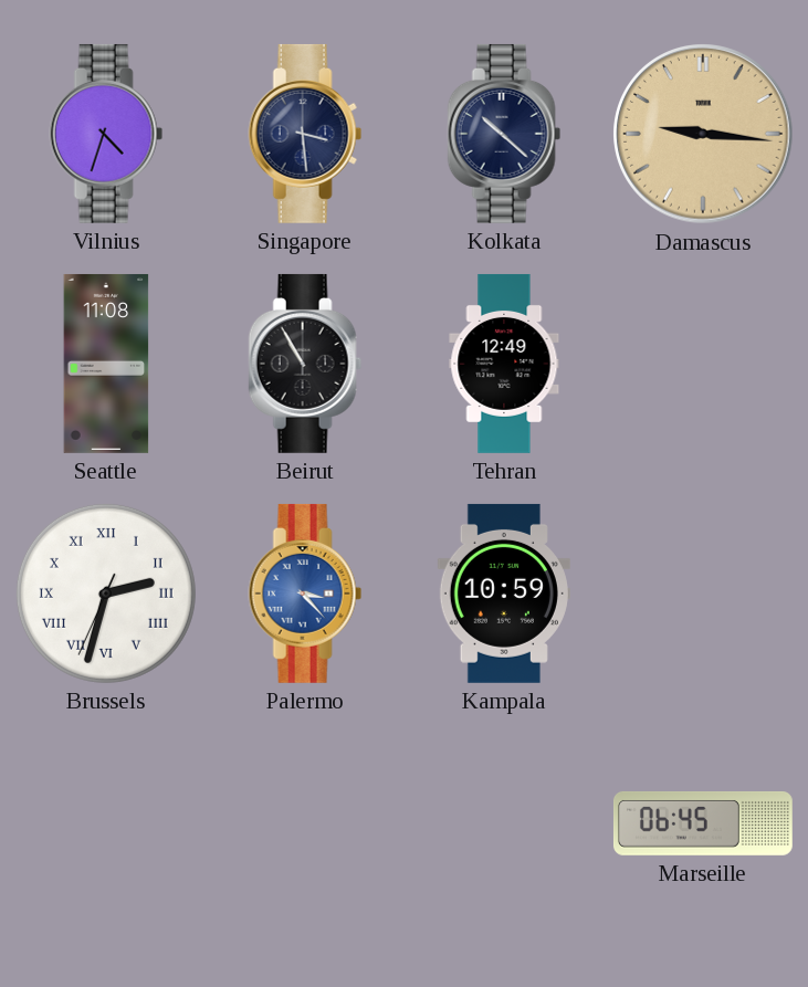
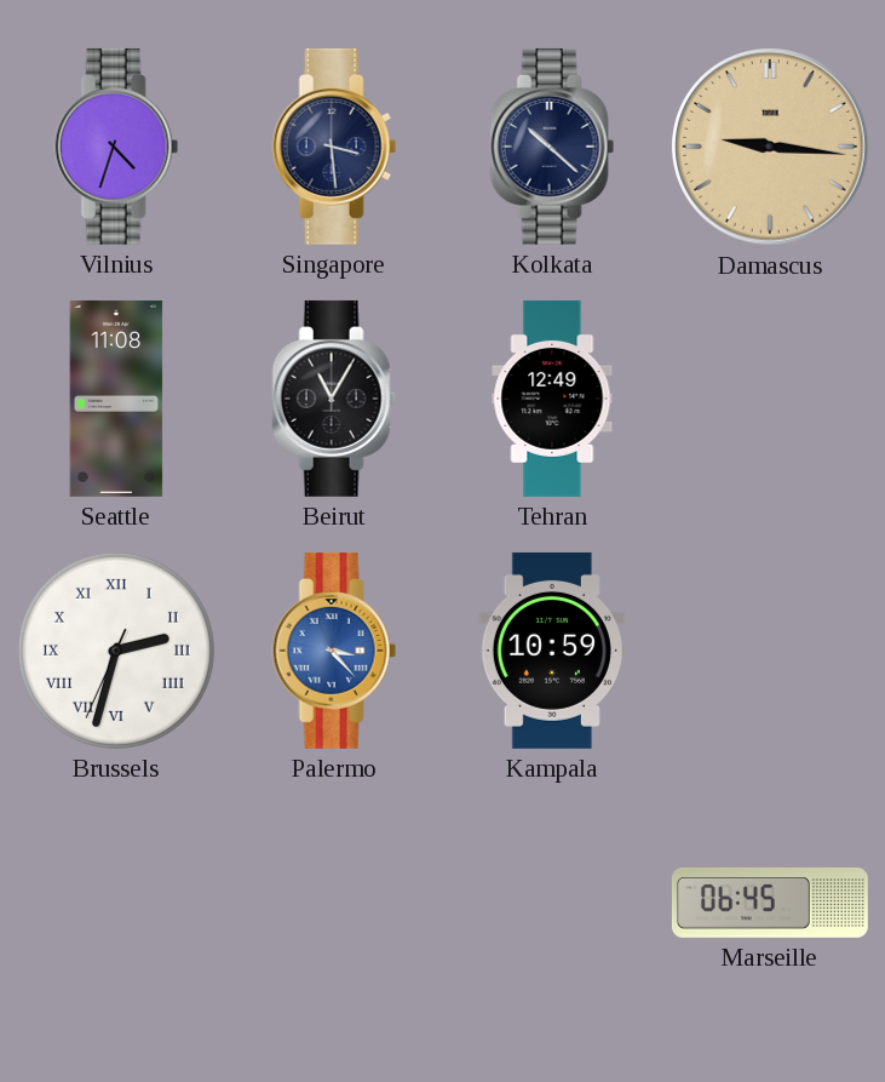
Beirut: 10:55 -> 11:05 (334, 399)
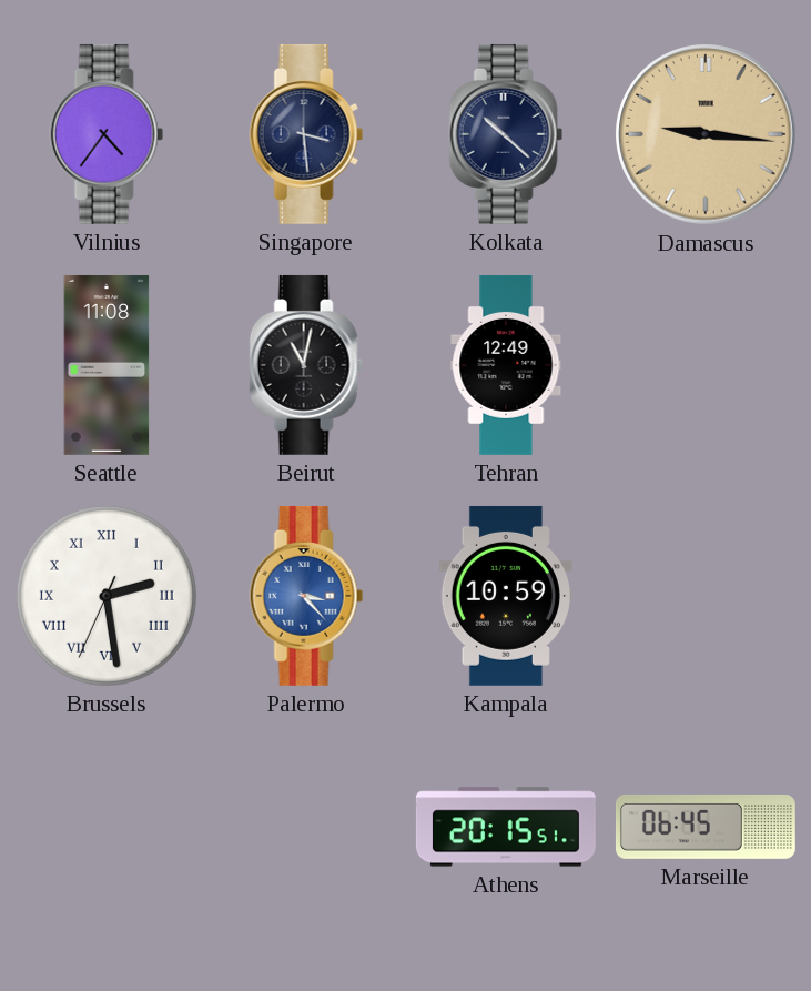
Vilnius: 4:33 -> 4:36 (107, 134)
Beirut: 11:05 -> 11:02 (306, 365)
Brussels: 2:32 -> 2:28 (107, 596)
Athens: none -> 20:15 (506, 827)
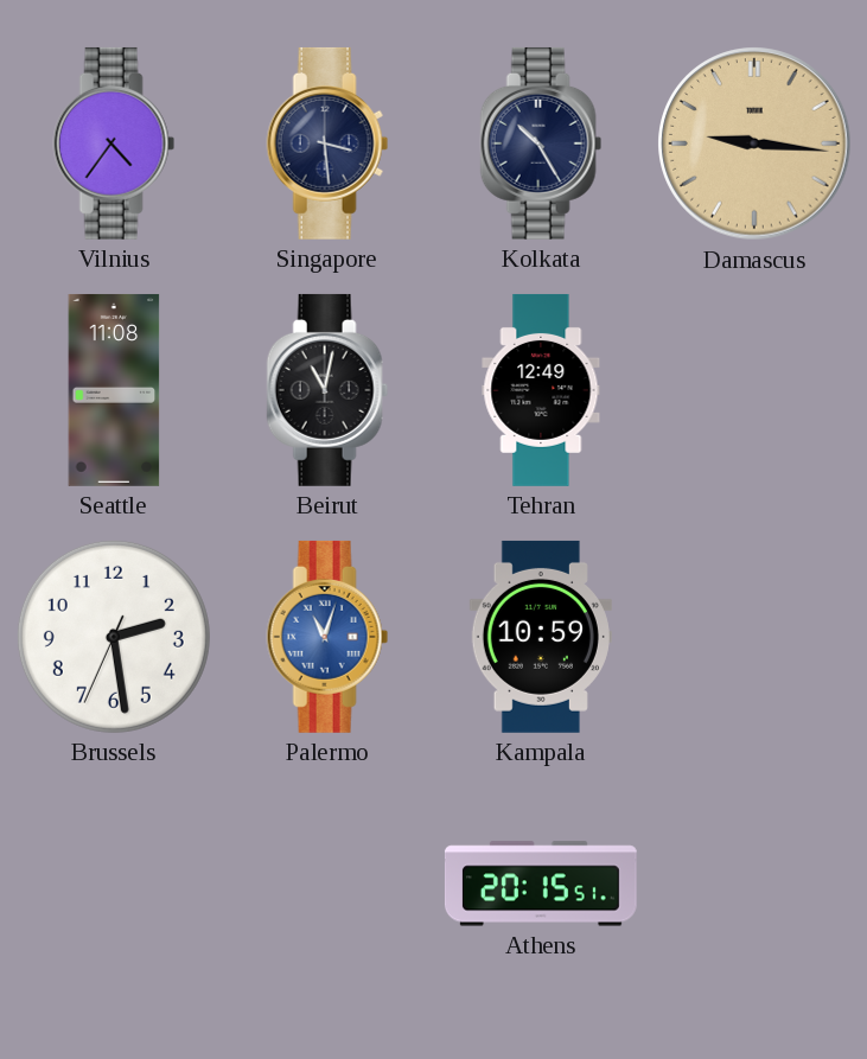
Kolkata: 10:22 -> 10:25 (541, 143)
Brussels numerals: Roman -> Arabic (114, 637)
Palermo: 3:23 -> 11:03 (327, 637)
Marseille: 06:45 -> none (706, 827)
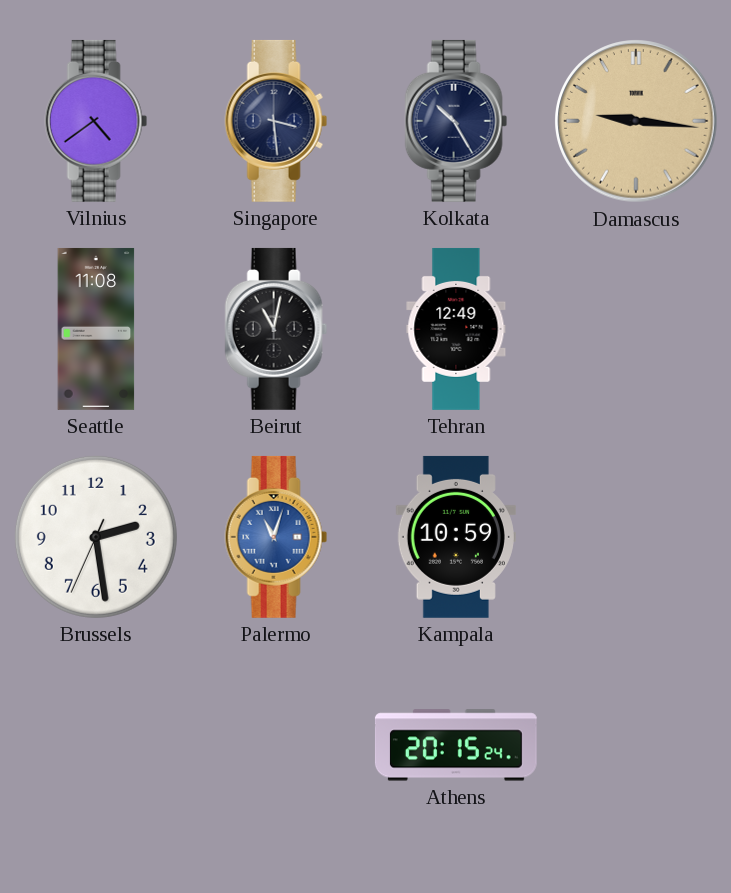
Vilnius: 4:36 -> 4:39 (96, 121)
Athens: 20:15:51 -> 20:15:24 (456, 745)
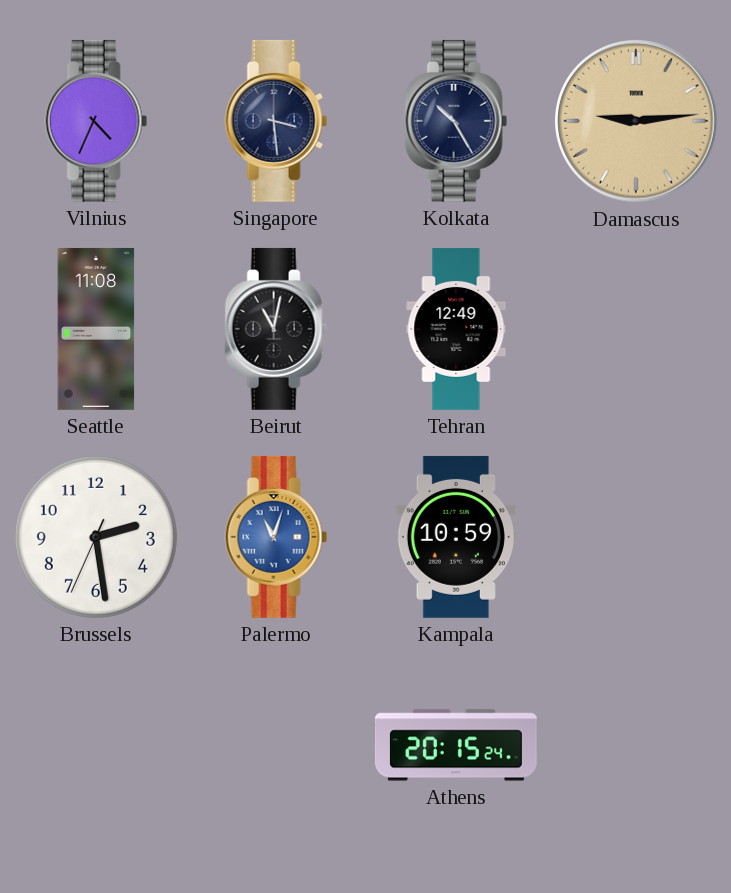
Vilnius: 4:39 -> 4:34 (96, 121)
Damascus: 9:16 -> 9:14 (636, 121)
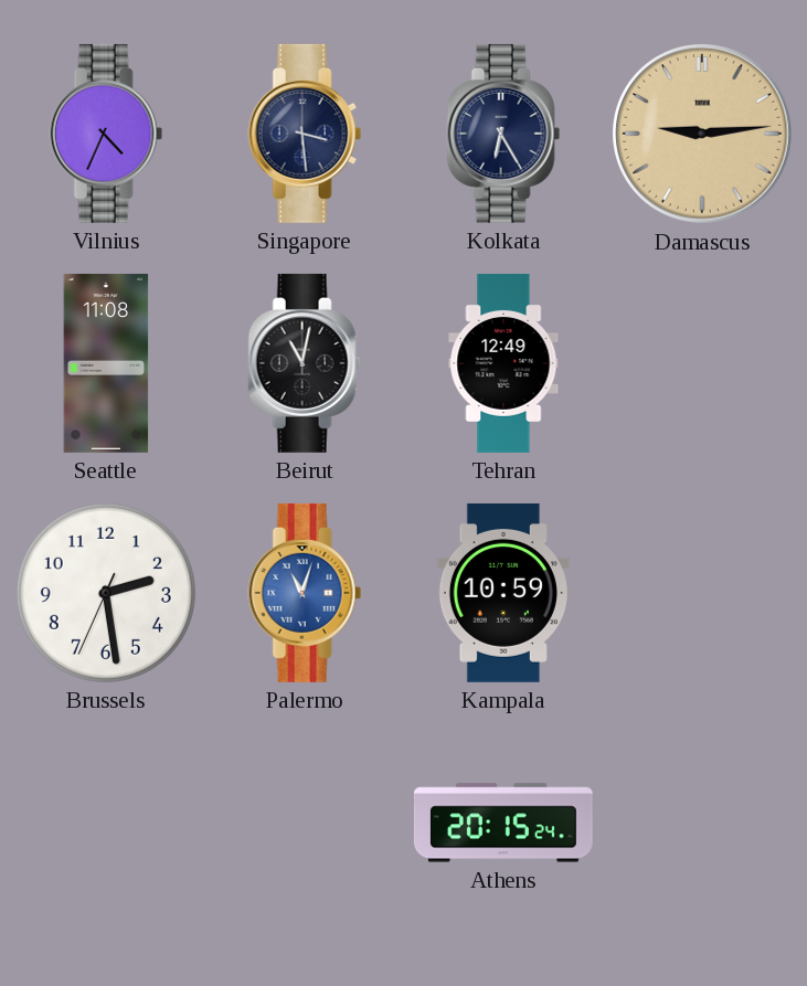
Kolkata: 10:25 -> 6:25 (503, 134)
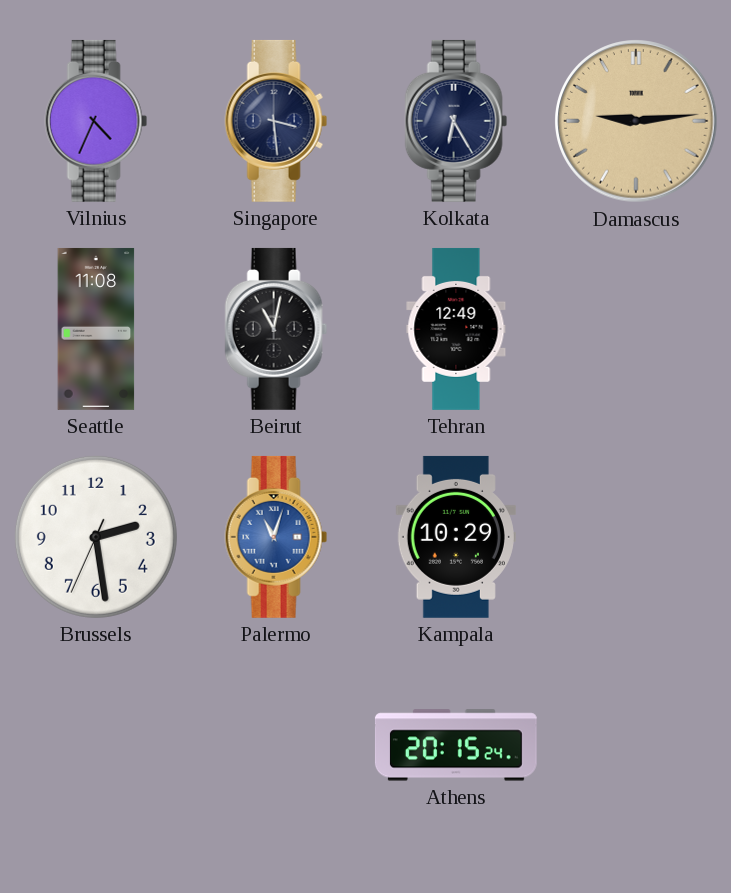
Kampala: 10:59 -> 10:29 (456, 537)
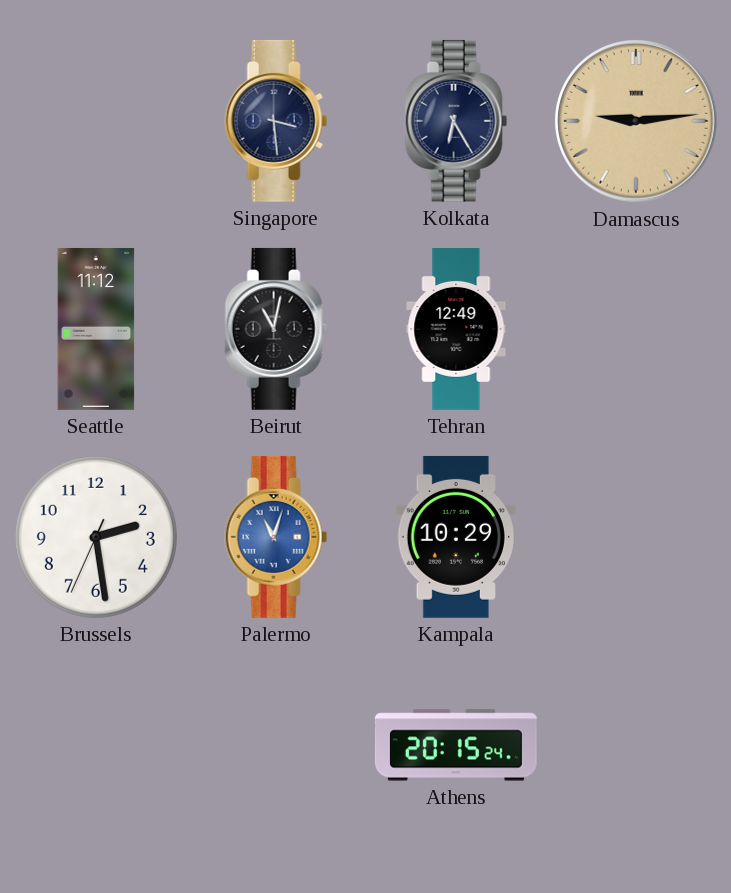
Vilnius: 4:34 -> none (96, 121)
Seattle: 11:08 -> 11:12 (96, 329)
